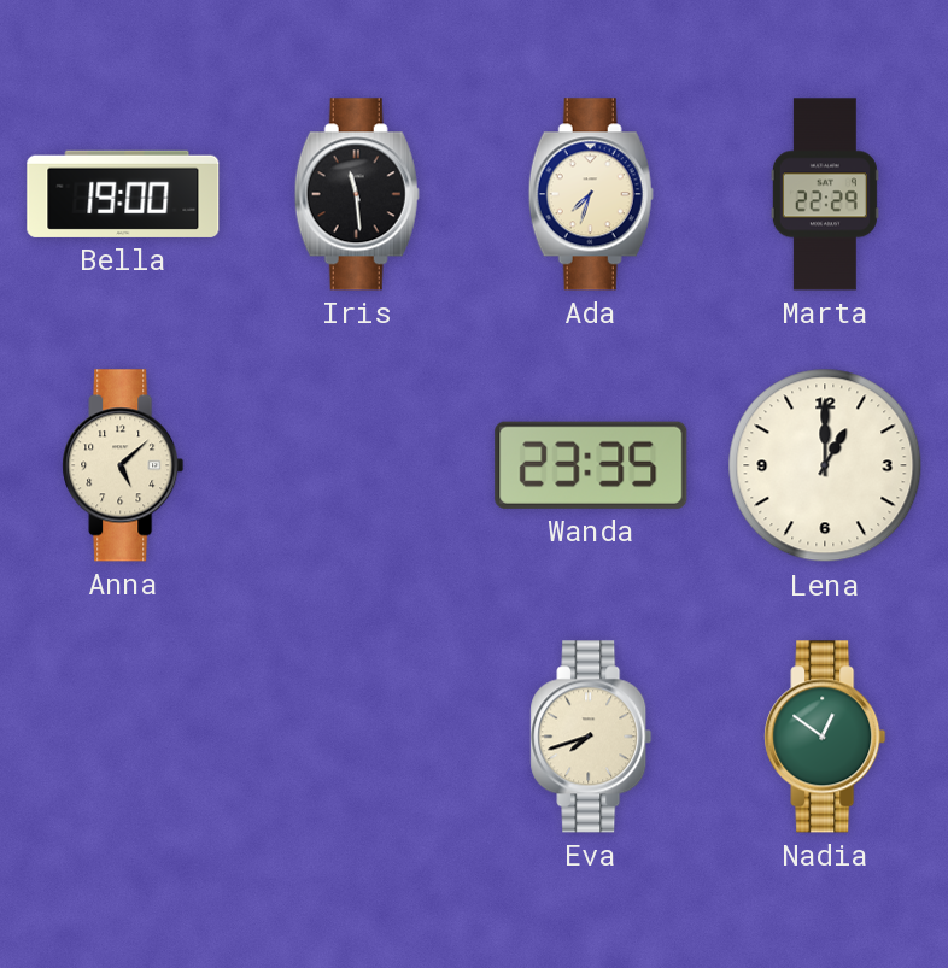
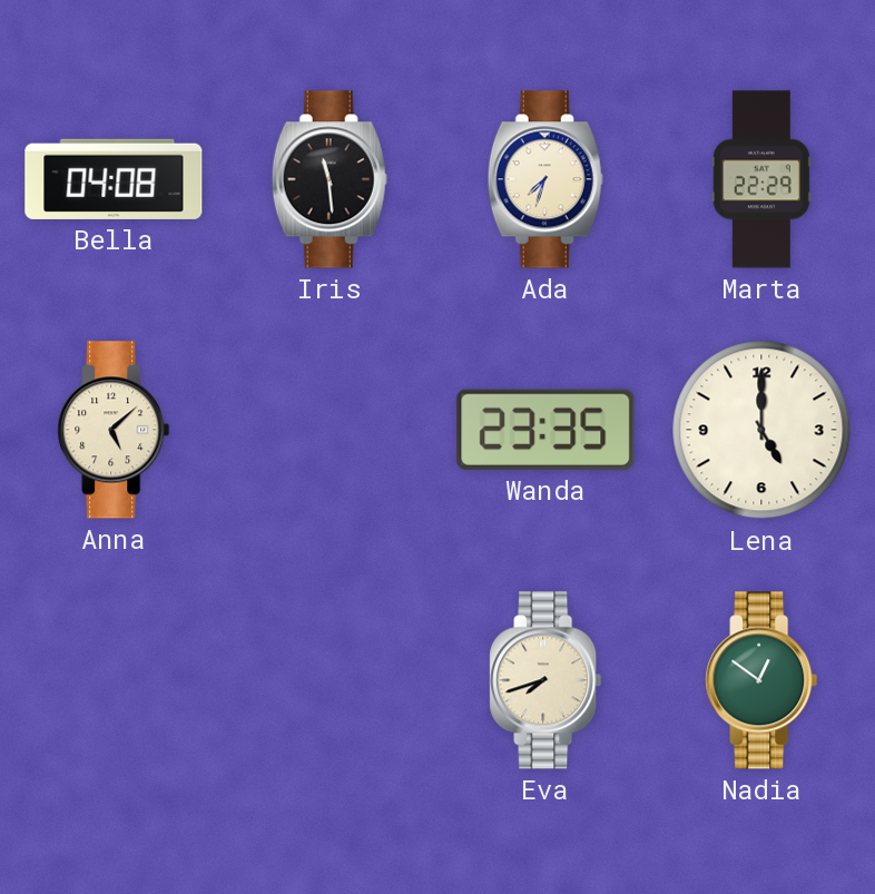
Bella: 19:00 -> 04:08 (114, 179)
Lena: 1:00 -> 5:00 (761, 430)
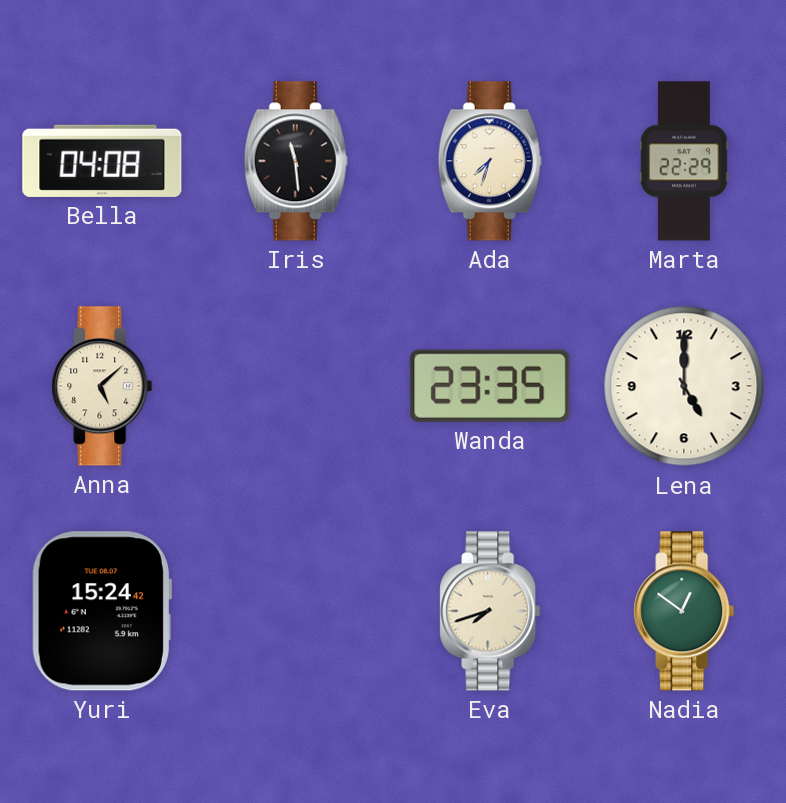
Yuri: none -> 15:24 (102, 611)
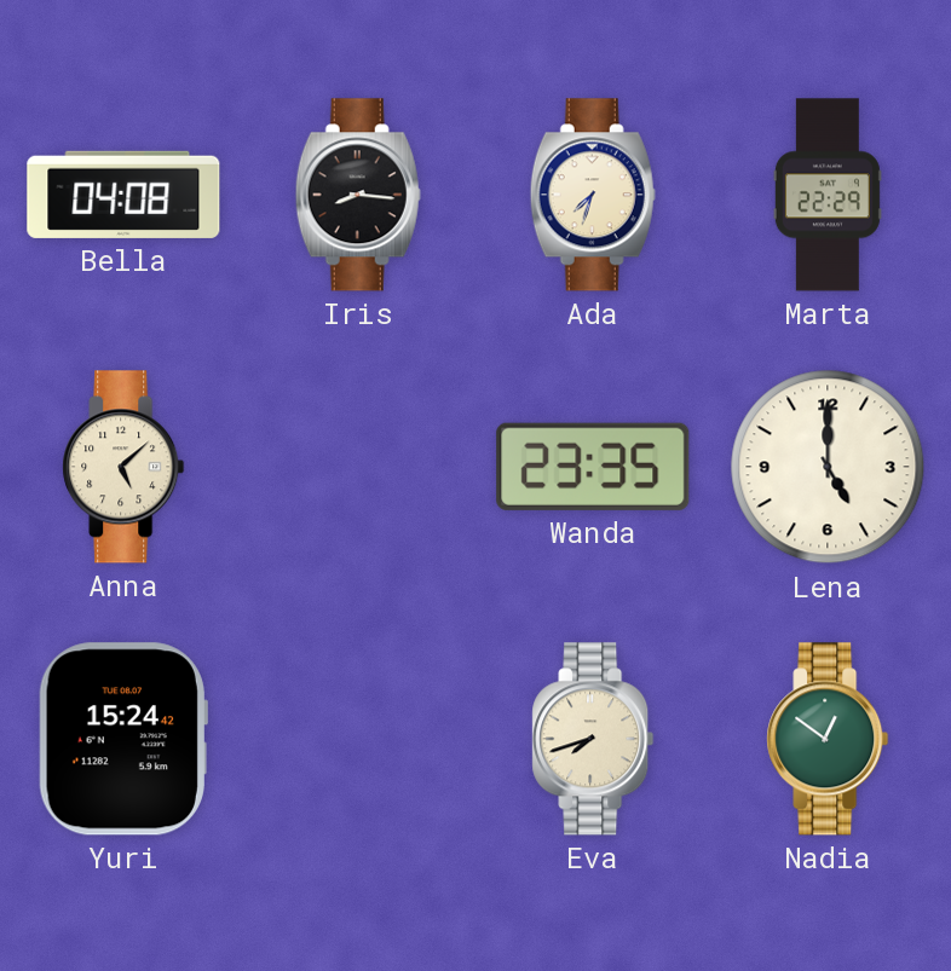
Iris: 11:29 -> 8:16 (358, 195)
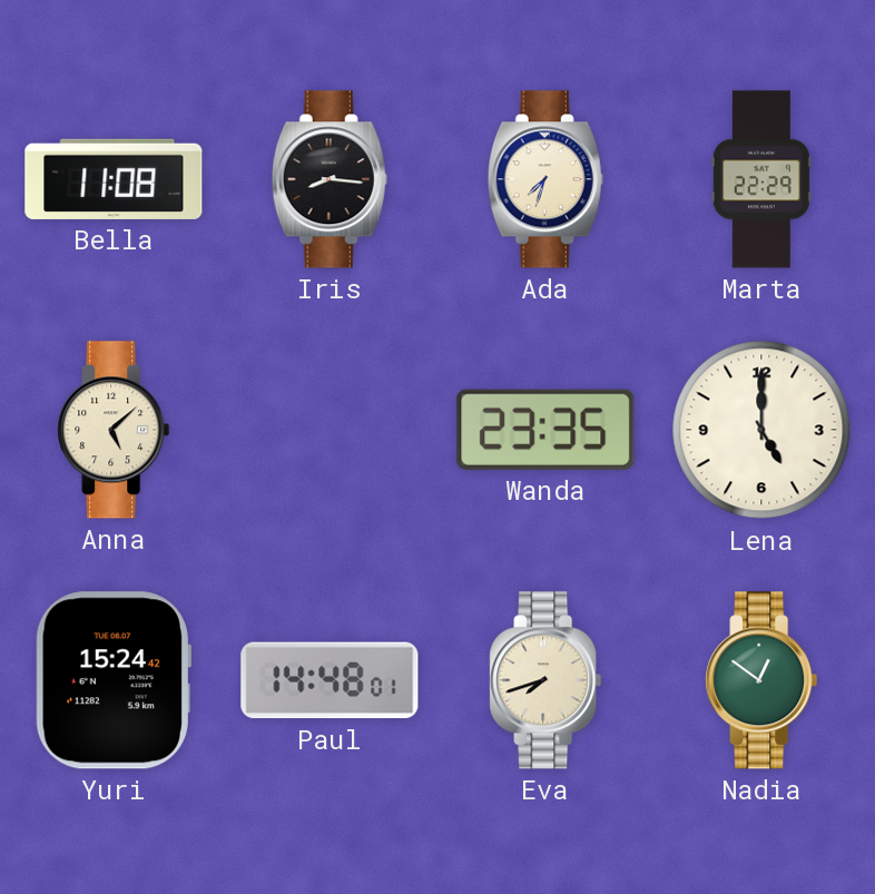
Bella: 04:08 -> 11:08 (114, 179)
Paul: none -> 14:48 (330, 680)
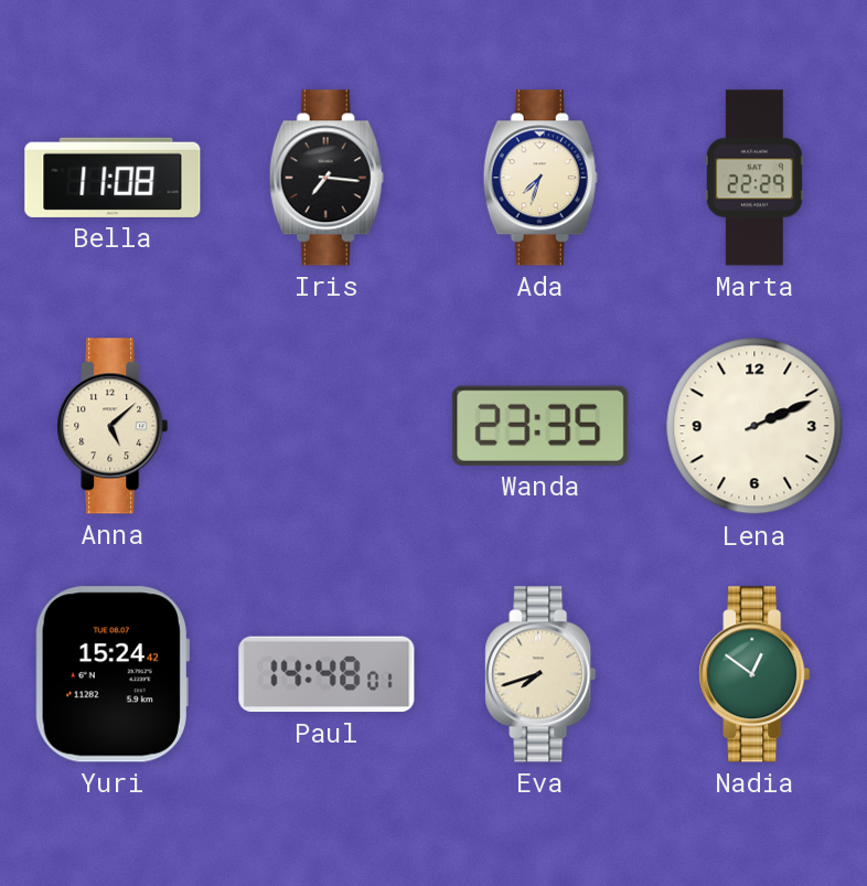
Iris: 8:16 -> 7:16 (327, 178)
Lena: 5:00 -> 2:11 (754, 426)
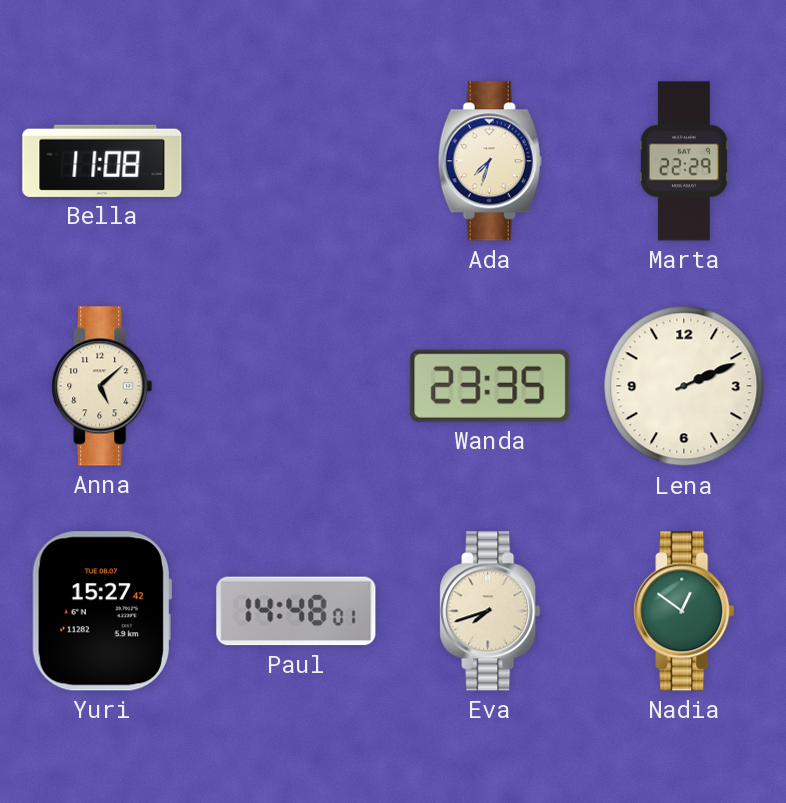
Iris: 7:16 -> none (327, 178)
Yuri: 15:24 -> 15:27 (102, 611)
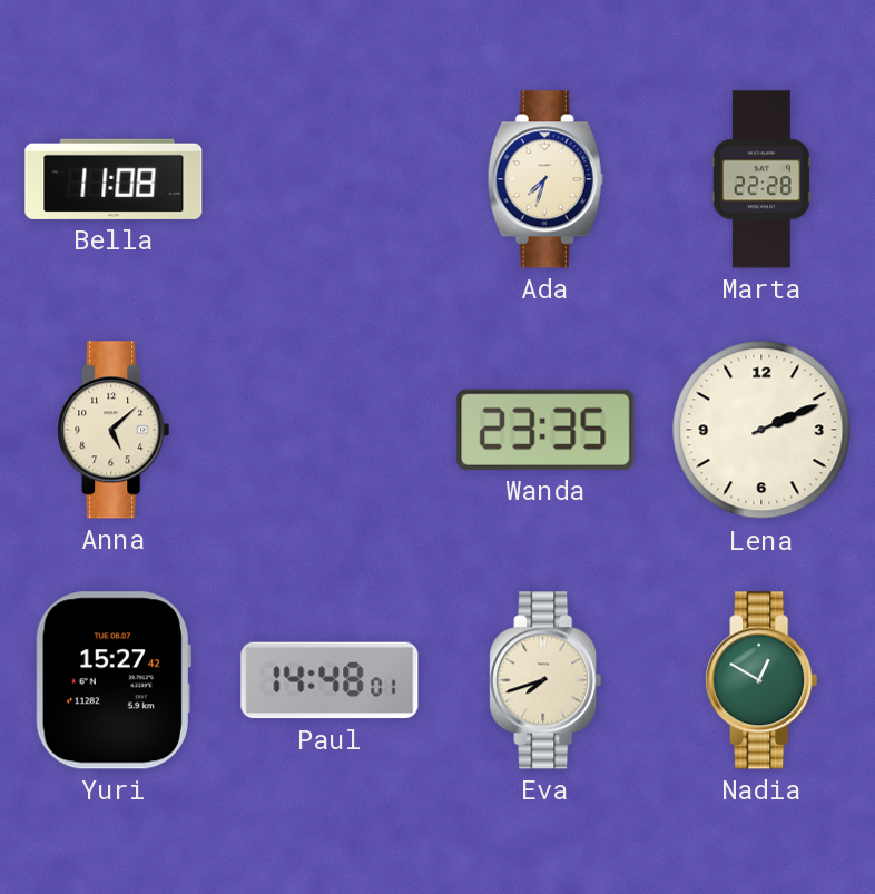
Marta: 22:29 -> 22:28 (761, 179)
Nadia: 12:51 -> 12:50 (761, 680)
